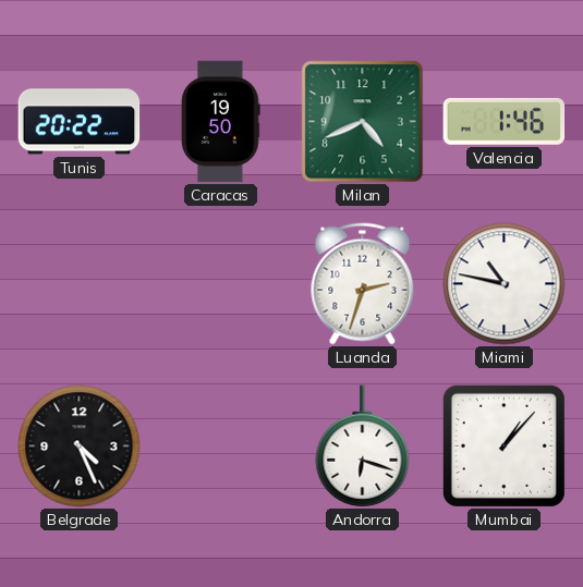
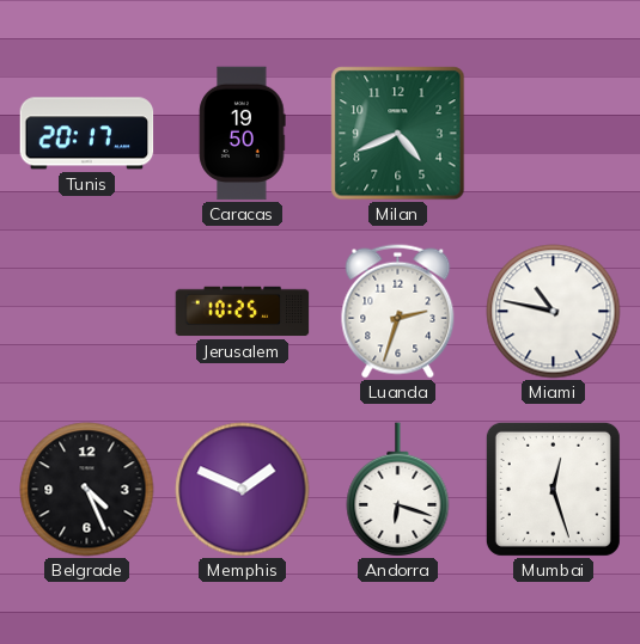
Tunis: 20:22 -> 20:17 (87, 134)
Valencia: 1:46 -> none (505, 121)
Jerusalem: none -> 10:25 (243, 312)
Memphis: none -> 1:49 (243, 490)
Mumbai: 1:07 -> 12:27 (553, 489)
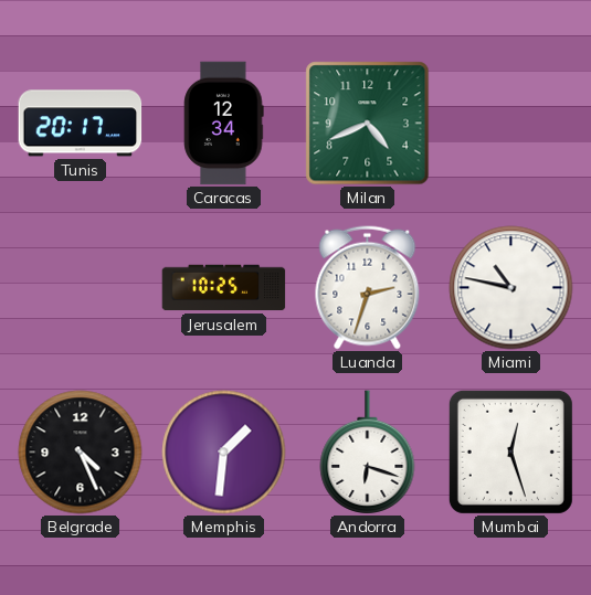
Caracas: 19:50 -> 12:34 (224, 124)
Memphis: 1:49 -> 1:31 (224, 453)
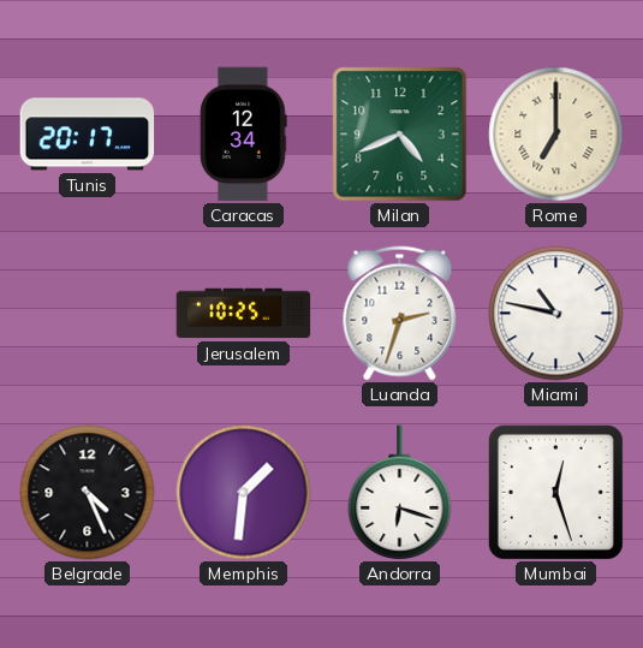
Rome: none -> 7:00 (556, 135)
